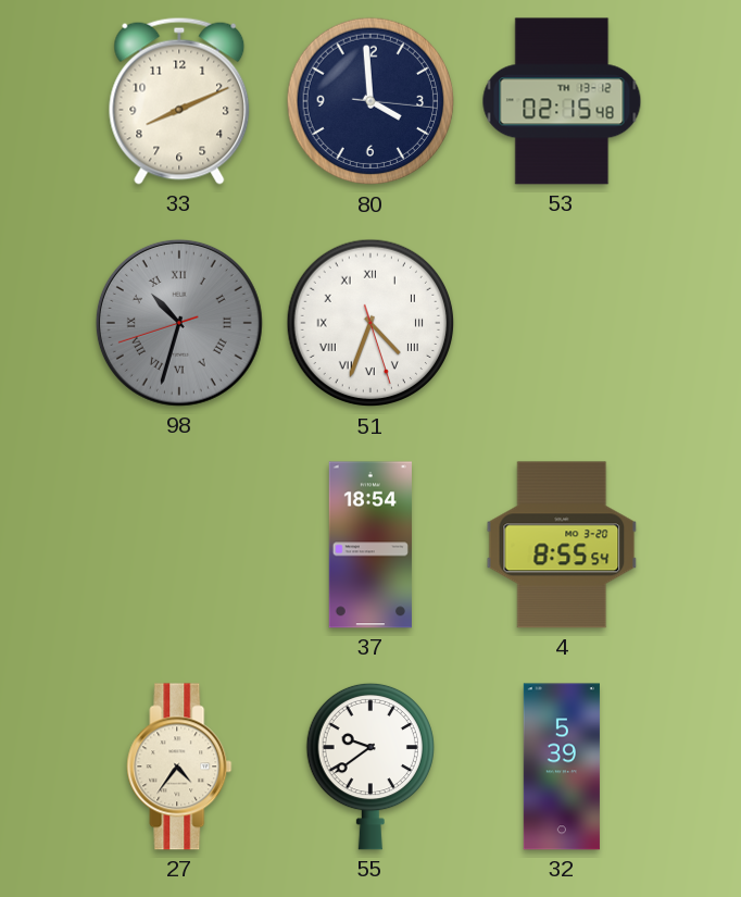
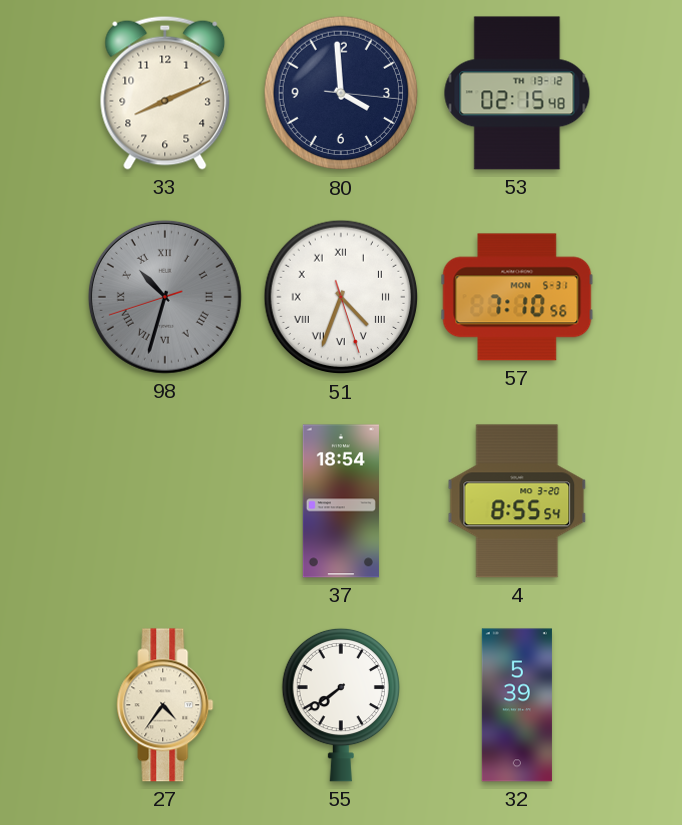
57: none -> 7:10 (517, 297)
55: 9:39 -> 7:39 (341, 705)
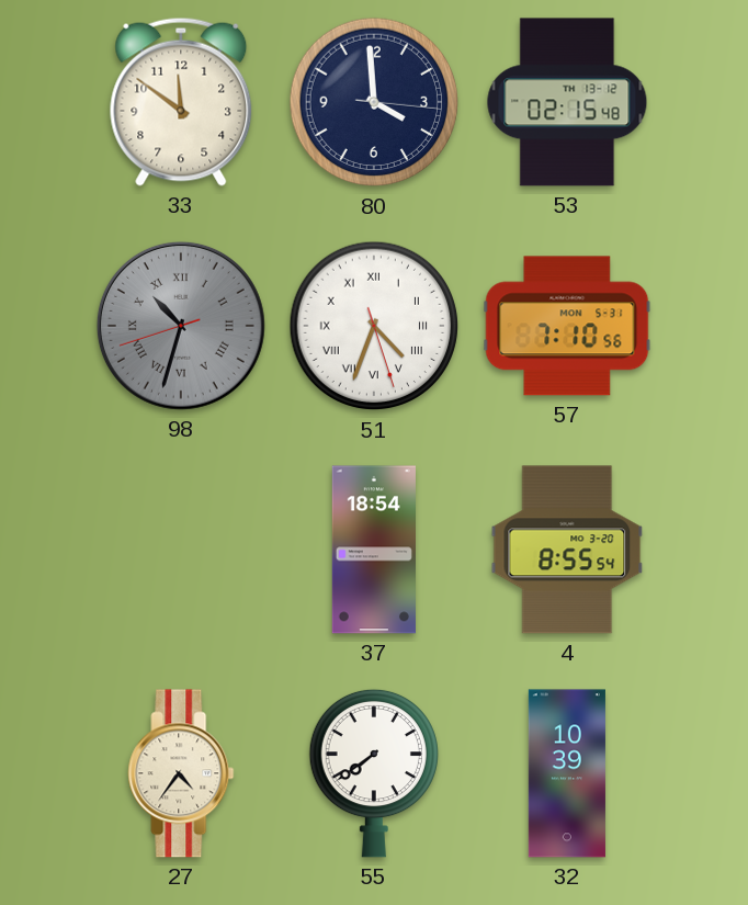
33: 8:11 -> 11:51 (181, 102)
32: 5:39 -> 10:39 (567, 773)
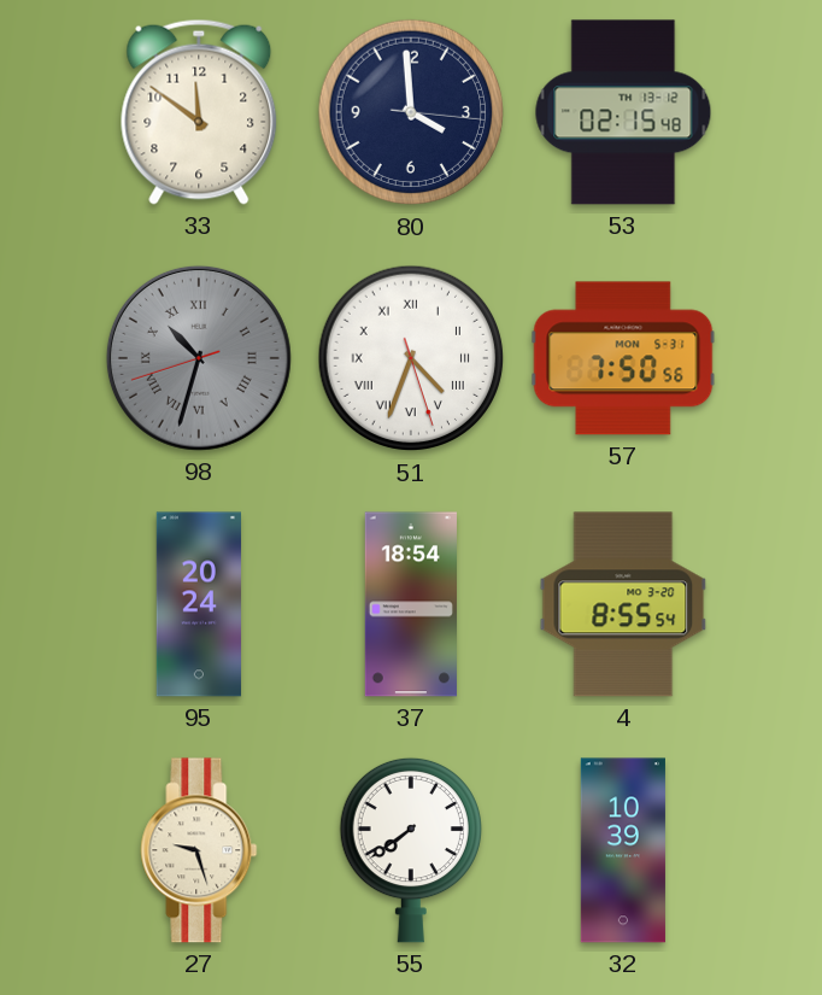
57: 7:10 -> 7:50 (623, 358)
95: none -> 20:24 (198, 604)
27: 4:36 -> 9:27 (199, 850)
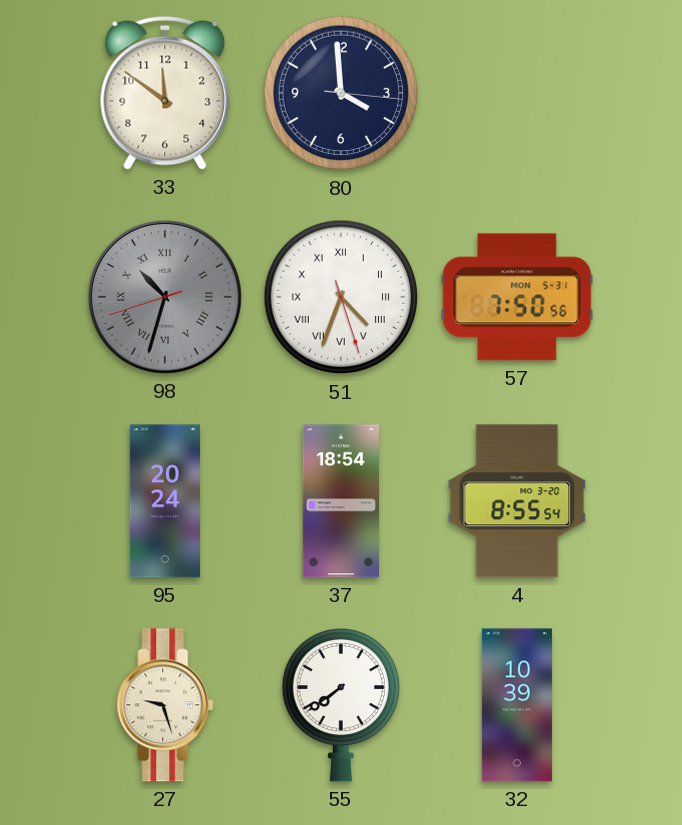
53: 02:15 -> none (623, 112)
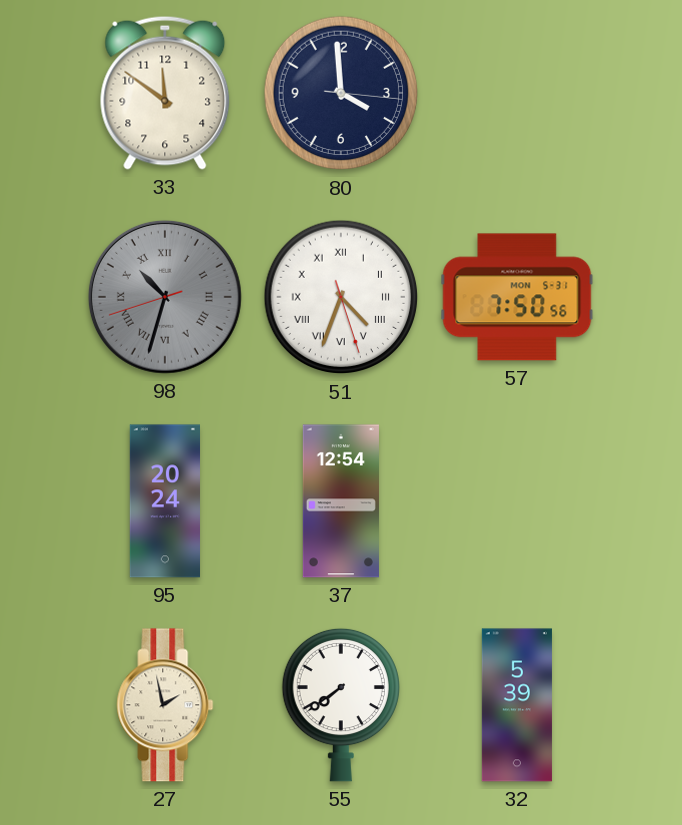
37: 18:54 -> 12:54 (341, 501)
4: 8:55 -> none (517, 501)
27: 9:27 -> 1:58 (165, 705)
32: 10:39 -> 5:39 (517, 705)
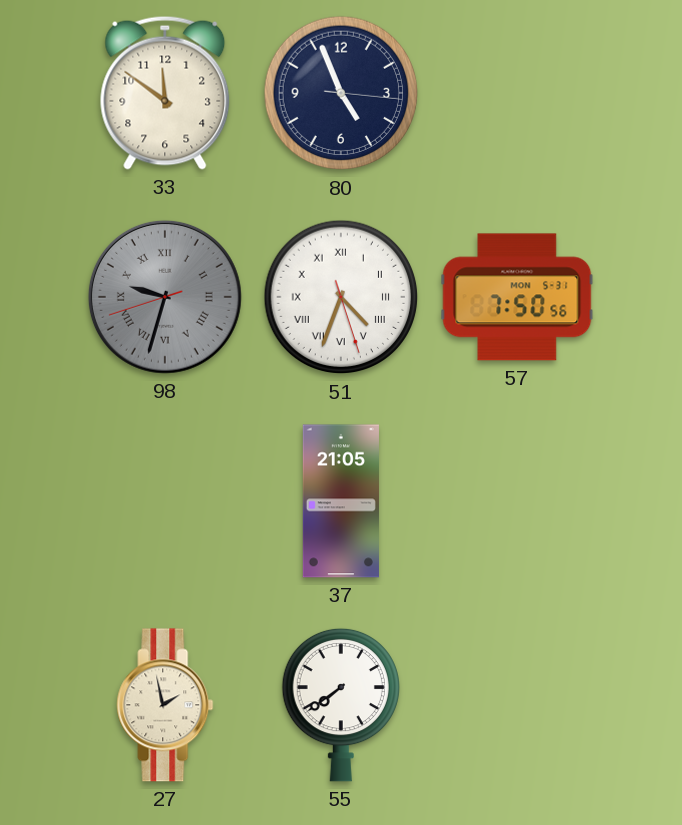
80: 3:59 -> 4:56 (341, 93)
98: 10:32 -> 9:32 (165, 297)
95: 20:24 -> none (164, 501)
37: 12:54 -> 21:05 (341, 501)
32: 5:39 -> none (517, 705)
